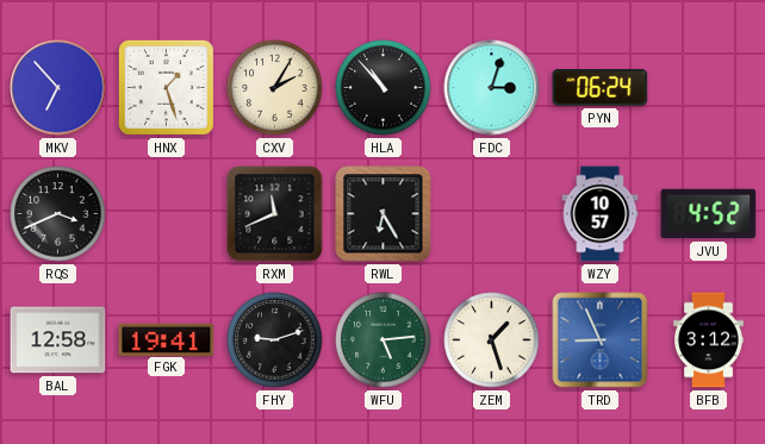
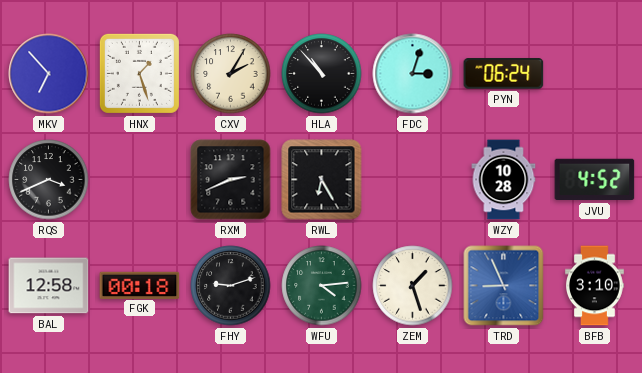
RXM: 11:41 -> 2:41 (231, 180)
WZY: 10:57 -> 10:28 (504, 180)
FGK: 19:41 -> 00:18 (140, 285)
WFU: 5:14 -> 4:14 (322, 286)
BFB: 3:12 -> 3:10 (595, 286)
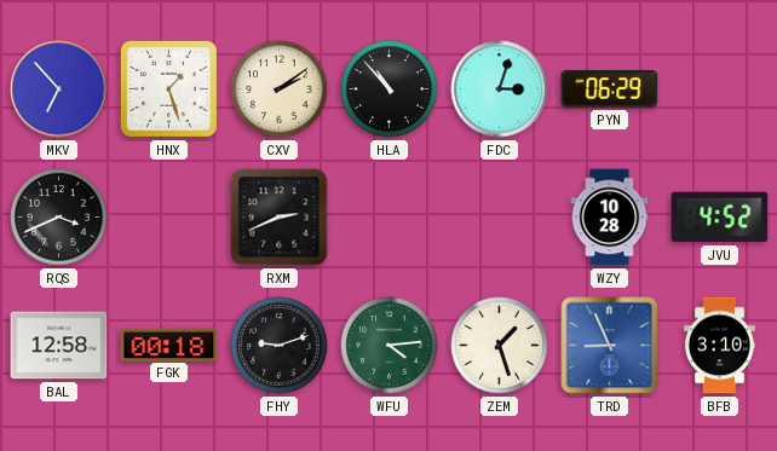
CXV: 2:05 -> 2:09 (280, 89)
PYN: 06:24 -> 06:29 (610, 89)
RWL: 6:25 -> none (322, 180)
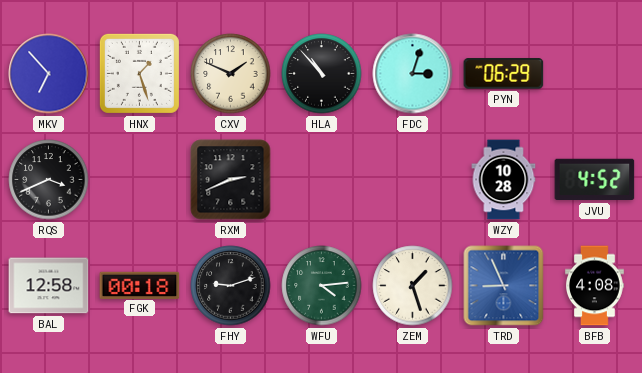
CXV: 2:09 -> 1:49 (231, 74)
BFB: 3:10 -> 4:08 (595, 286)
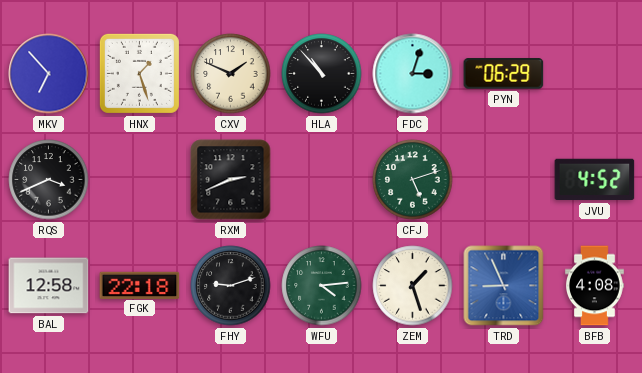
CFJ: none -> 5:12 (413, 180)
WZY: 10:28 -> none (504, 180)
FGK: 00:18 -> 22:18 (140, 285)
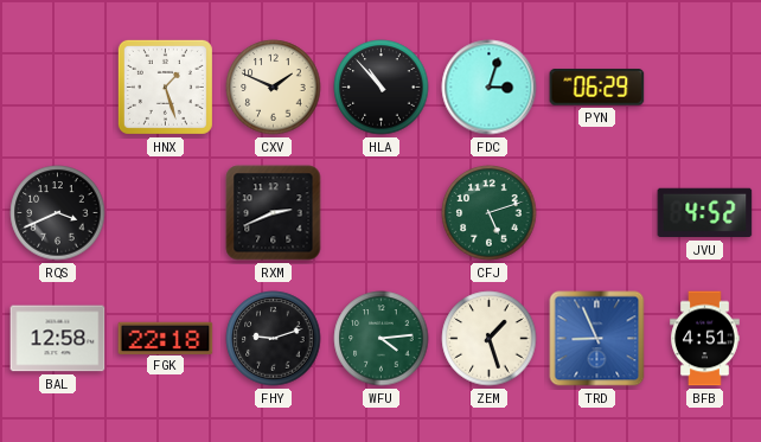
MKV: 6:53 -> none (49, 74)
BFB: 4:08 -> 4:51 (705, 339)
